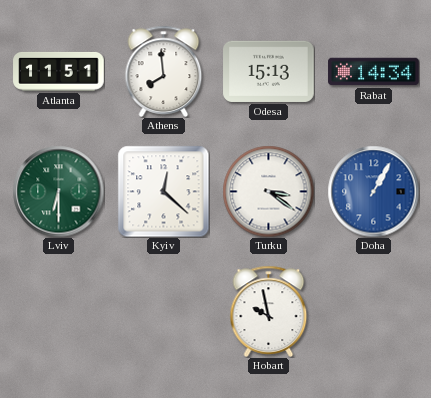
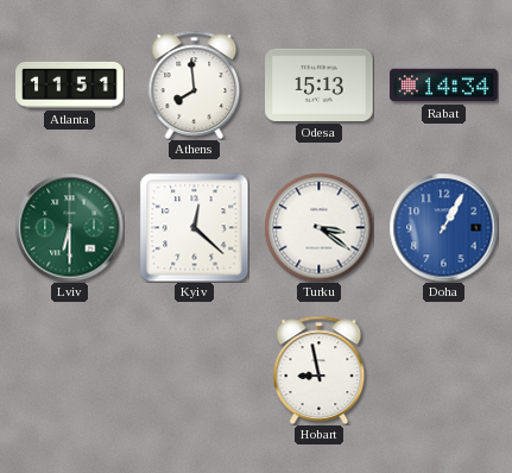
Hobart: 9:58 -> 8:58 (320, 370)
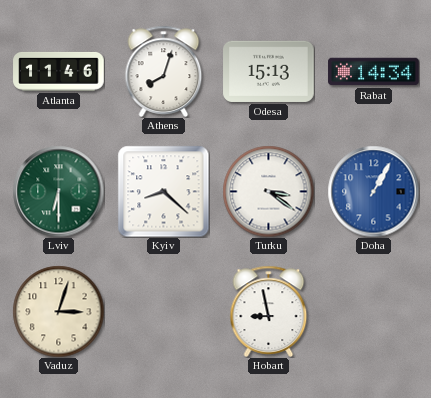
Atlanta: 11:51 -> 11:46 (59, 71)
Athens: 7:59 -> 8:03 (164, 71)
Kyiv: 12:22 -> 8:22 (163, 191)
Vaduz: none -> 3:03 (58, 311)
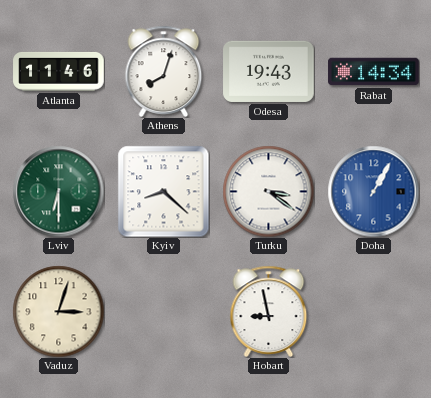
Odesa: 15:13 -> 19:43 (269, 71)
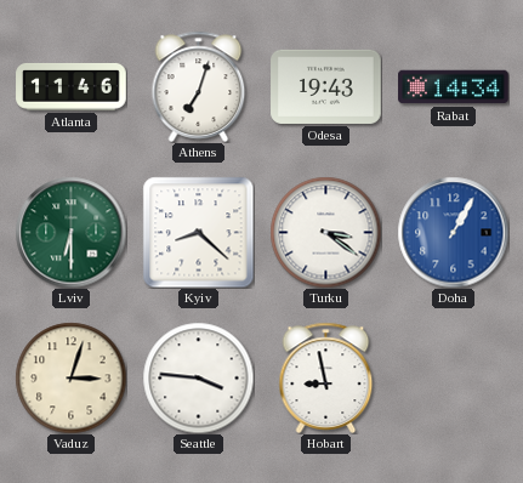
Athens: 8:03 -> 7:03 (199, 86)
Seattle: none -> 3:46 (198, 377)
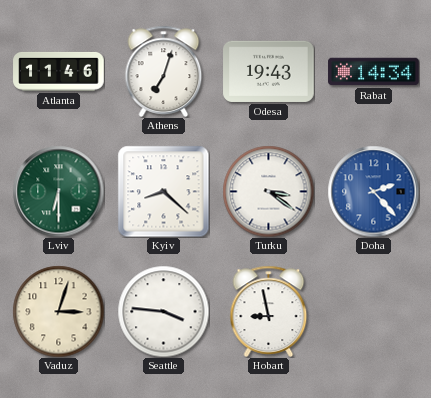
Doha: 1:05 -> 2:23 (373, 191)
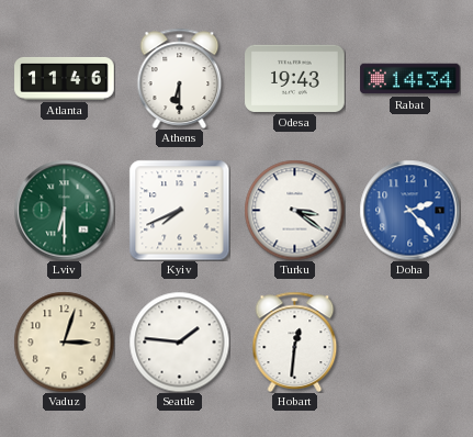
Athens: 7:03 -> 6:30 (180, 78)
Kyiv: 8:22 -> 7:41 (179, 210)
Seattle: 3:46 -> 1:46 (179, 341)
Hobart: 8:58 -> 12:31 (295, 341)
